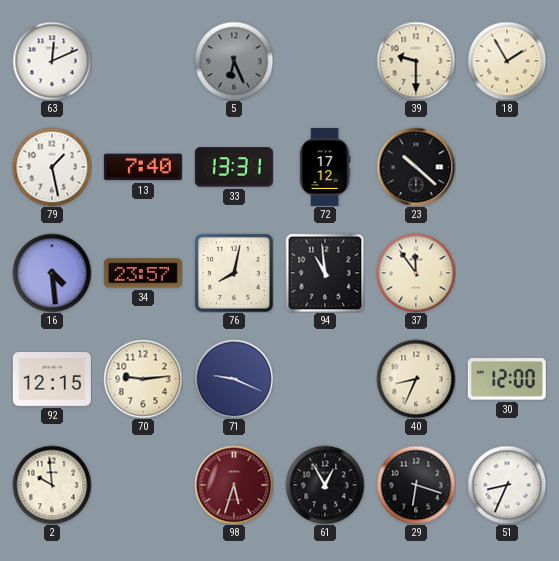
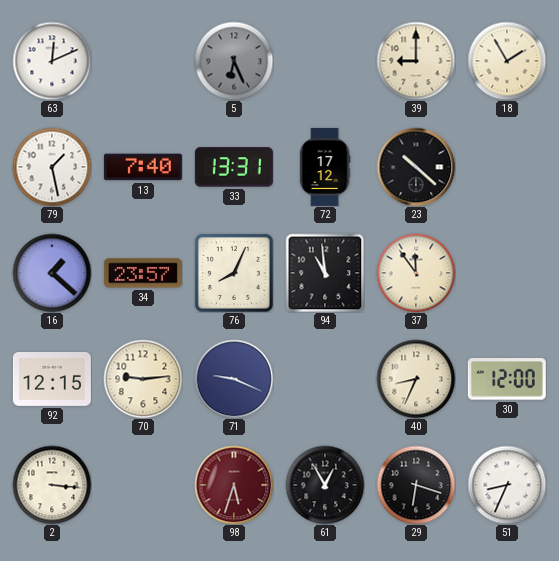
39: 9:30 -> 9:00 (416, 61)
16: 4:29 -> 1:22 (52, 273)
76: 8:02 -> 8:04 (234, 273)
2: 9:59 -> 3:16 (52, 485)
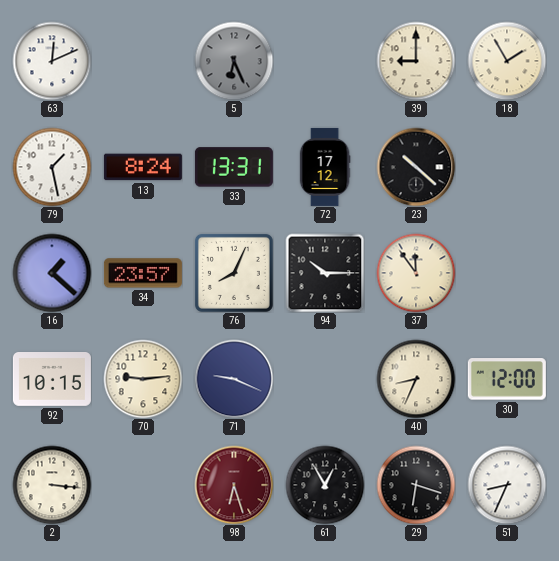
13: 7:40 -> 8:24 (143, 167)
94: 10:59 -> 10:15 (325, 273)
92: 12:15 -> 10:15 (52, 380)
98: 5:33 -> 6:27 (234, 485)
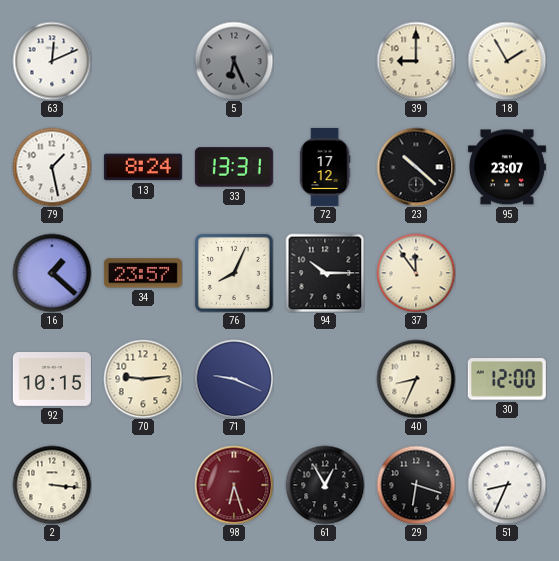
95: none -> 23:07 (507, 167)
